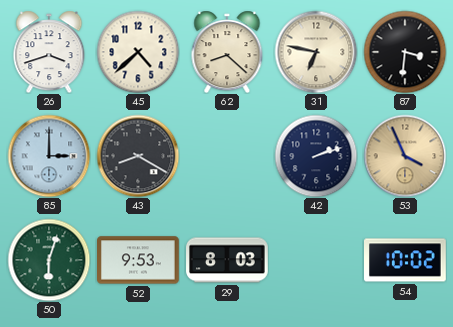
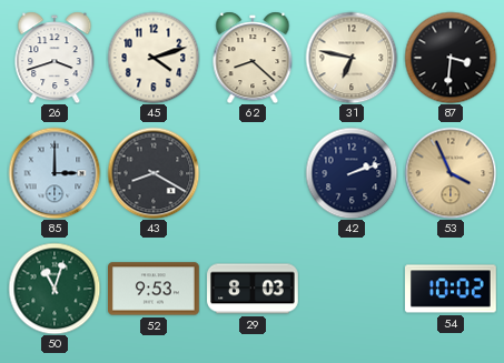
45: 4:38 -> 4:12 (154, 58)
50: 6:03 -> 11:03 (55, 289)
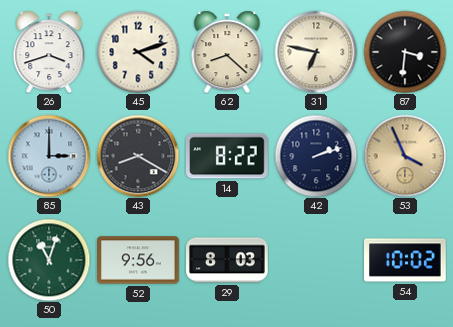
14: none -> 8:22 (228, 156)
52: 9:53 -> 9:56 (139, 260)
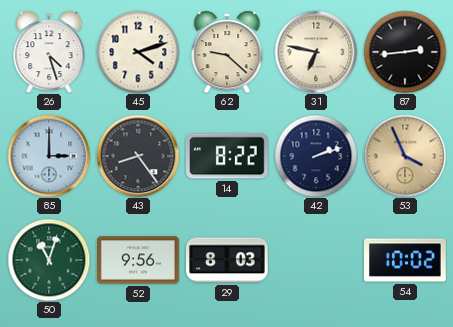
26: 3:42 -> 4:27 (49, 52)
62: 8:22 -> 9:22 (227, 52)
87: 3:31 -> 2:44 (405, 52)
43: 8:20 -> 8:24 (138, 156)
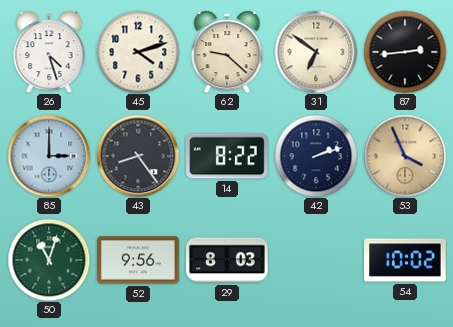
31: 6:47 -> 6:51 (316, 52)
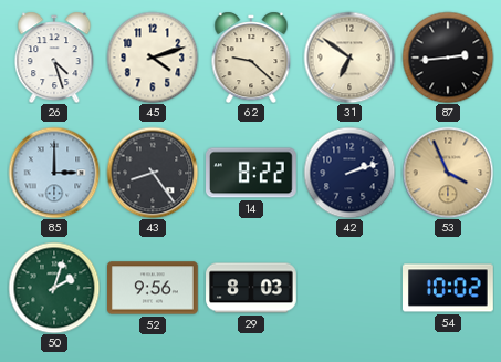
50: 11:03 -> 2:03 (54, 288)
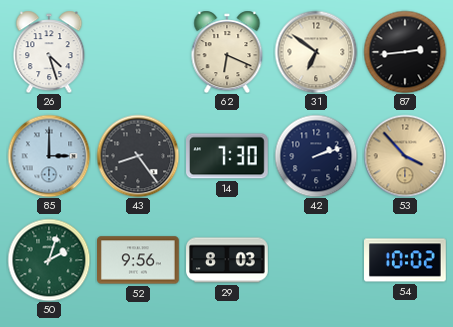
45: 4:12 -> none (153, 58)
62: 9:22 -> 6:19 (227, 52)
14: 8:22 -> 7:30 (228, 156)
53: 3:56 -> 3:53 (405, 156)
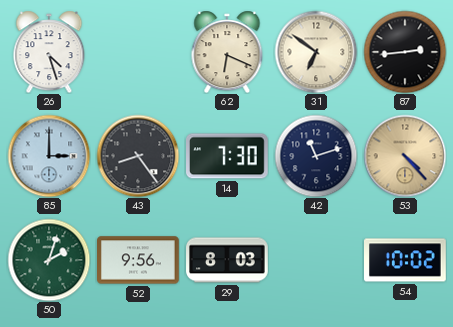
42: 2:12 -> 11:12 (316, 156)
53: 3:53 -> 4:23 (405, 156)
